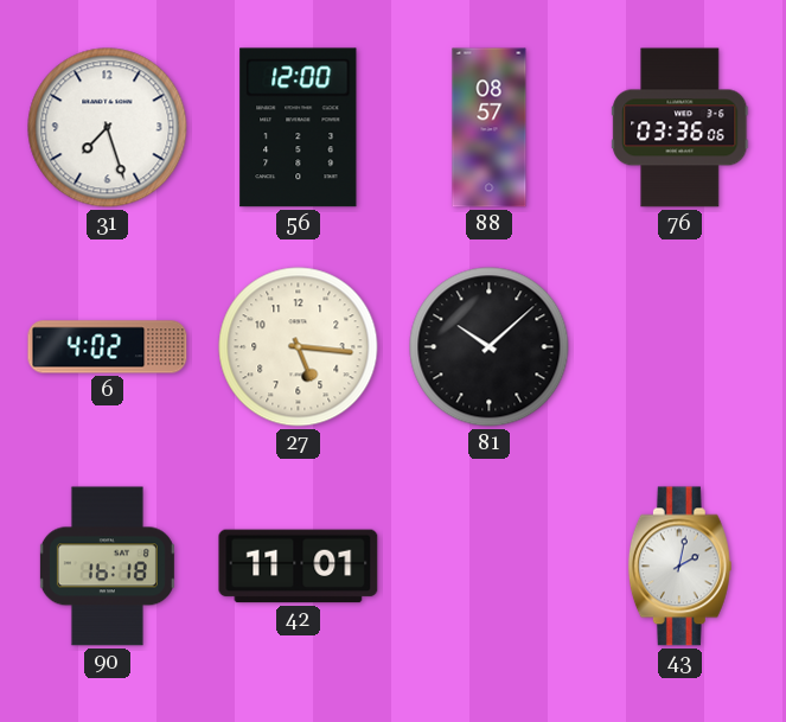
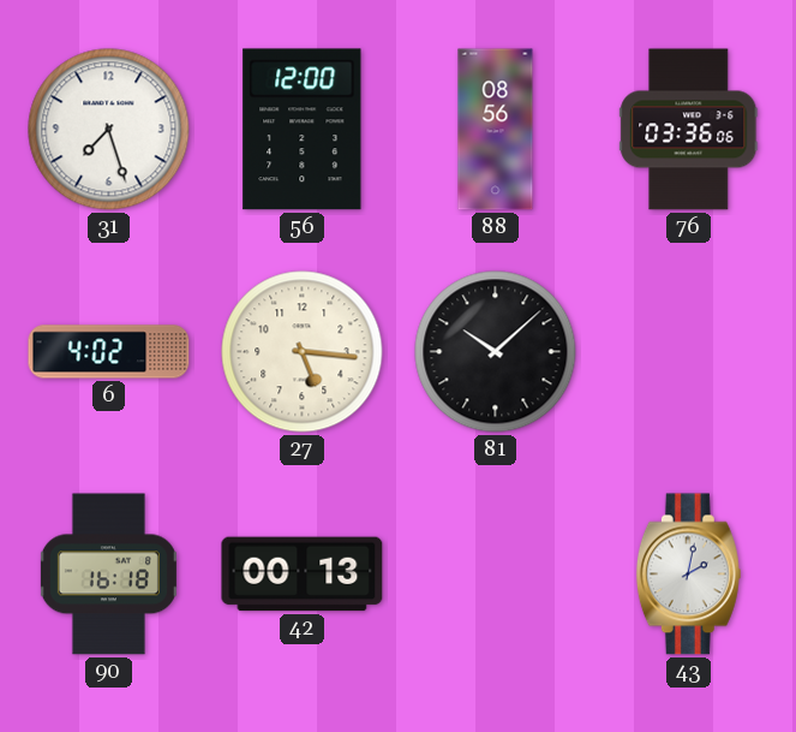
88: 08:57 -> 08:56 (496, 130)
42: 11:01 -> 00:13 (303, 575)
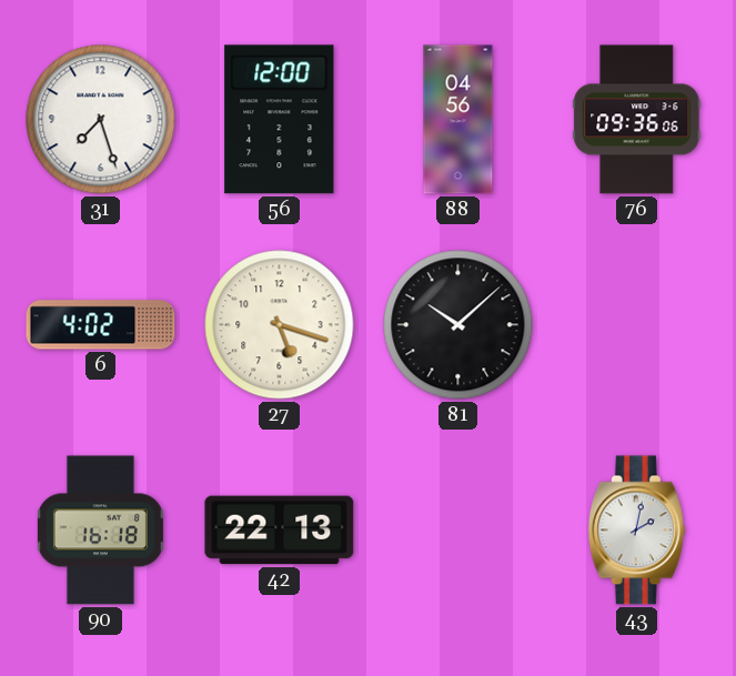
88: 08:56 -> 04:56 (458, 120)
76: 03:36 -> 09:36 (637, 120)
27: 5:16 -> 5:18 (280, 325)
42: 00:13 -> 22:13 (280, 531)
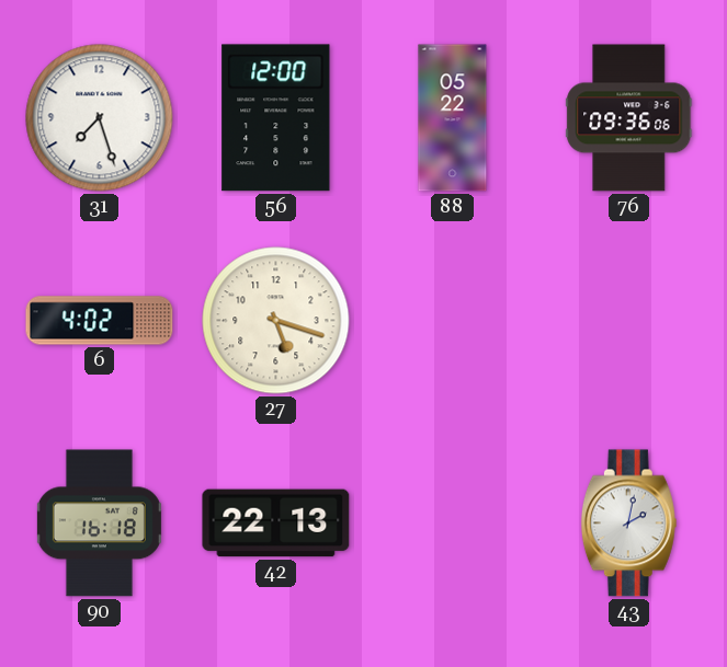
88: 04:56 -> 05:22 (453, 118)
81: 10:08 -> none (458, 325)
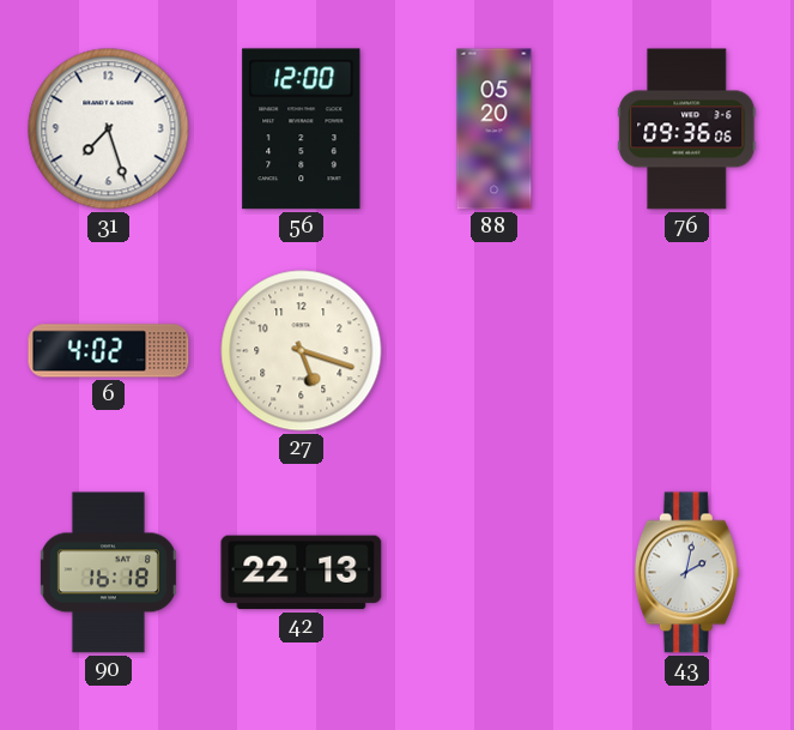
88: 05:22 -> 05:20 (495, 129)
